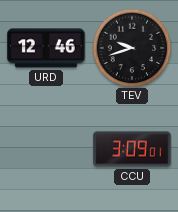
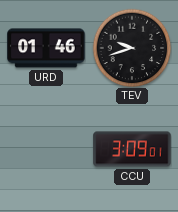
URD: 12:46 -> 01:46 (46, 48)
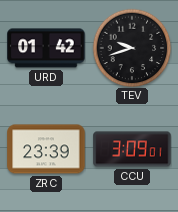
URD: 01:46 -> 01:42 (46, 48)
ZRC: none -> 23:39 (46, 149)
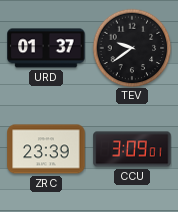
URD: 01:42 -> 01:37 (46, 48)
TEV: 9:42 -> 9:39 (132, 48)
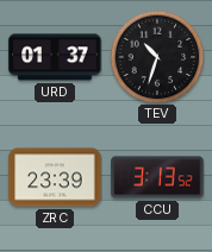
TEV: 9:39 -> 10:33 (157, 57)
CCU: 3:09 -> 3:13 (157, 177)
